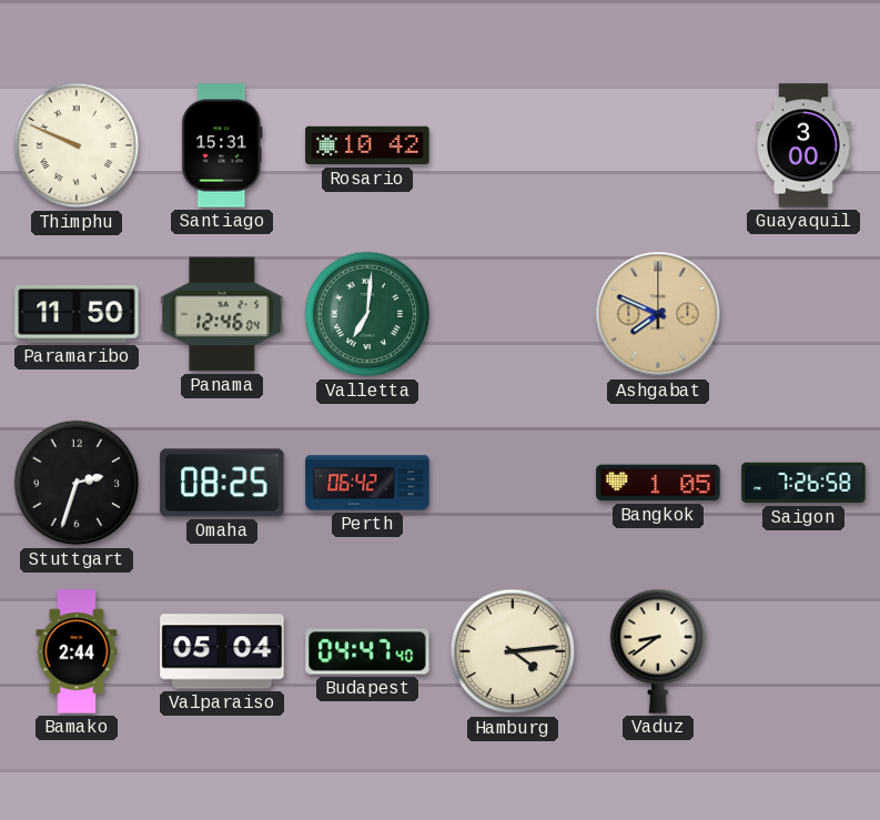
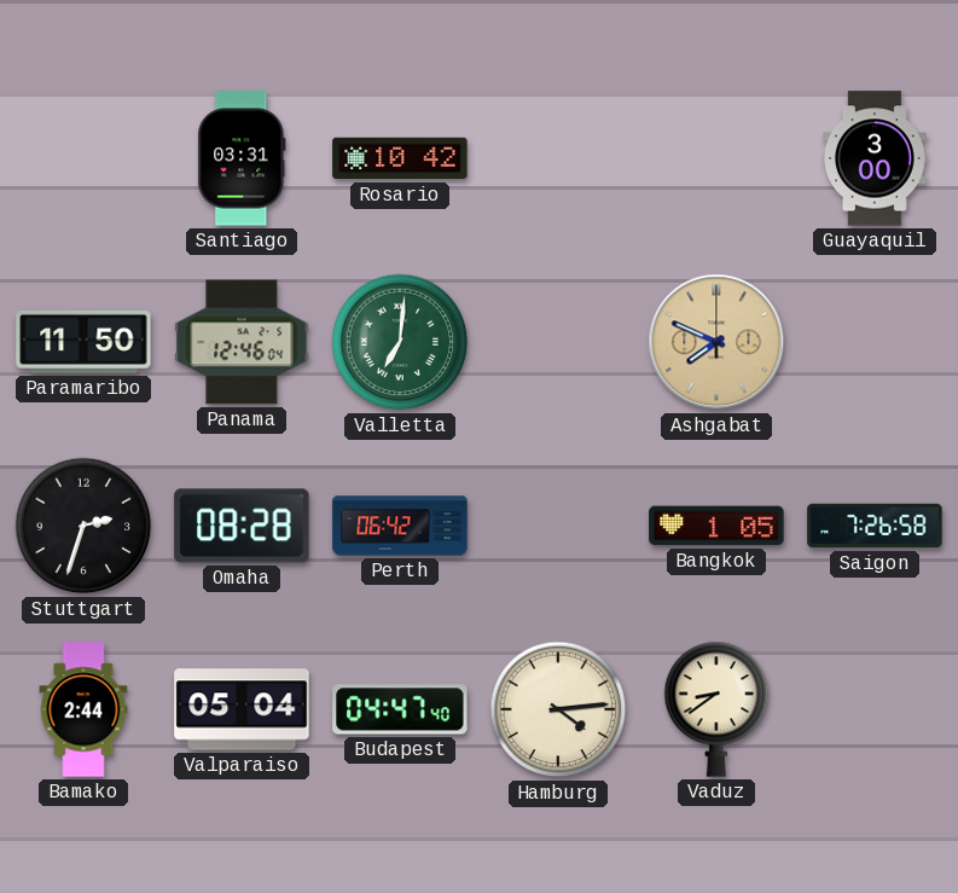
Thimphu: 9:49 -> none (77, 145)
Santiago: 15:31 -> 03:31 (242, 158)
Omaha: 08:25 -> 08:28 (242, 526)
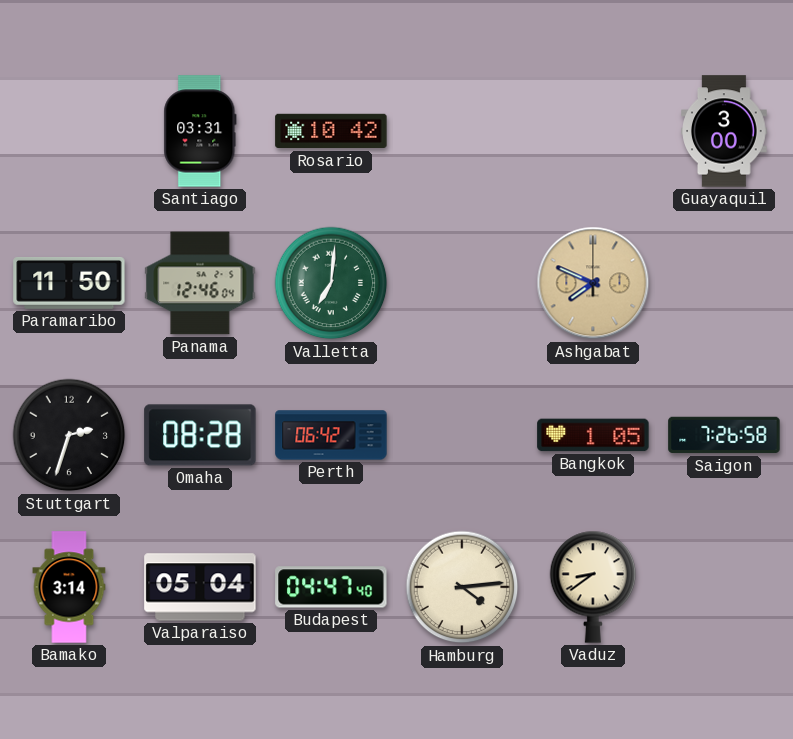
Bamako: 2:44 -> 3:14 (69, 587)
